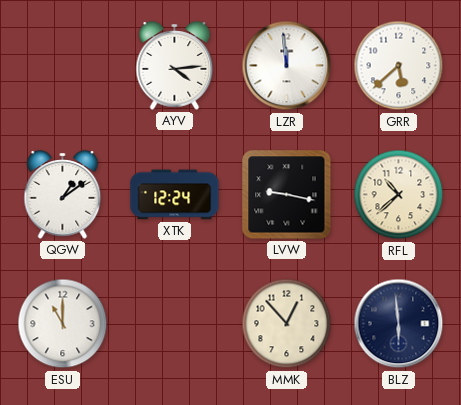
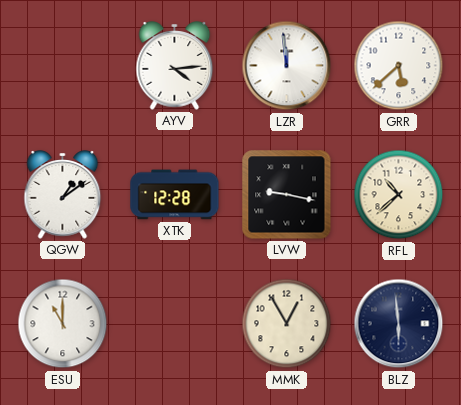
XTK: 12:24 -> 12:28 (175, 195)
MMK: 12:53 -> 12:55 (287, 324)
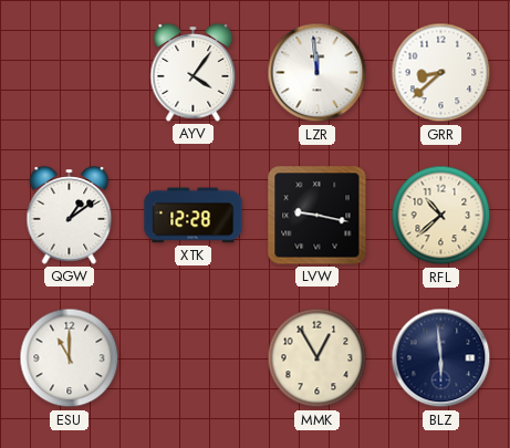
AYV: 4:14 -> 4:06 (194, 73)
GRR: 5:38 -> 8:38 (441, 73)
